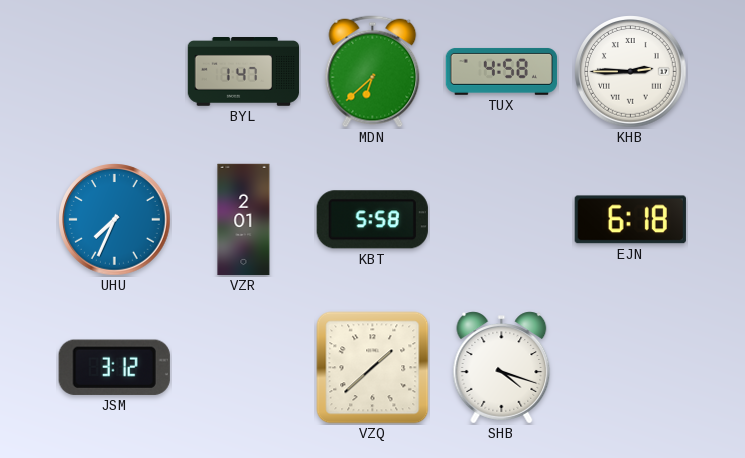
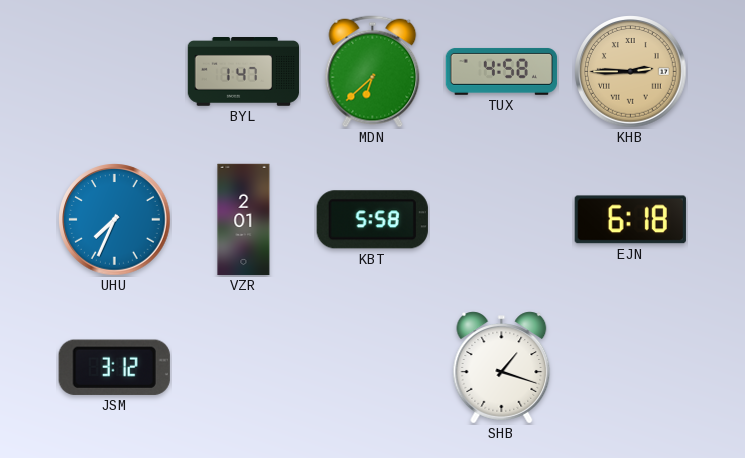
KHB dial: white -> champagne (631, 72)
VZQ: 1:38 -> none (373, 368)
SHB: 4:18 -> 1:18 (502, 368)
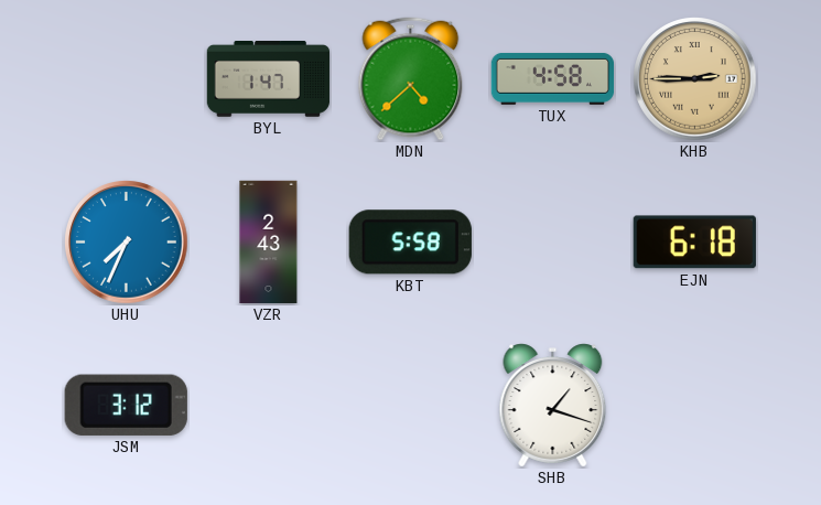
MDN: 6:38 -> 4:38 (411, 79)
VZR: 2:01 -> 2:43 (269, 243)
